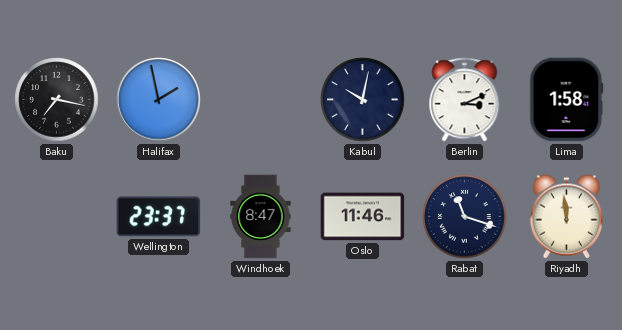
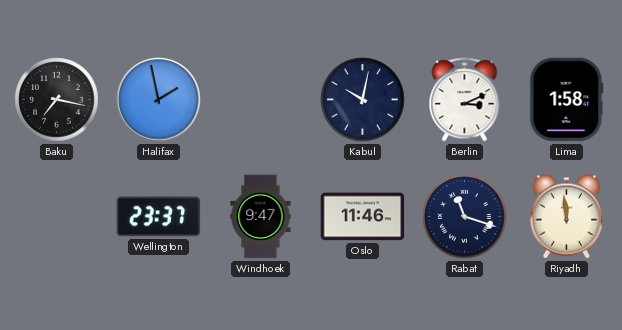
Windhoek: 8:47 -> 9:47 (261, 217)
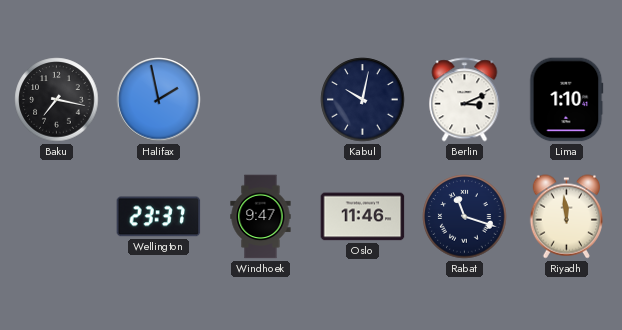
Lima: 1:58 -> 1:10 (567, 100)
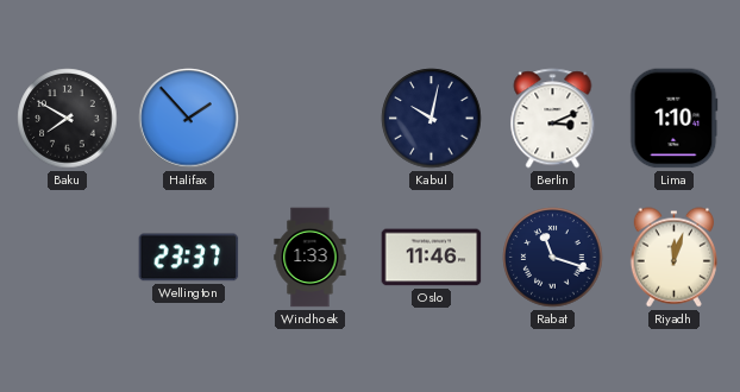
Baku: 7:17 -> 7:50 (68, 119)
Halifax: 1:58 -> 1:53 (189, 119)
Windhoek: 9:47 -> 1:33 (311, 258)
Riyadh: 11:59 -> 12:03 (673, 258)
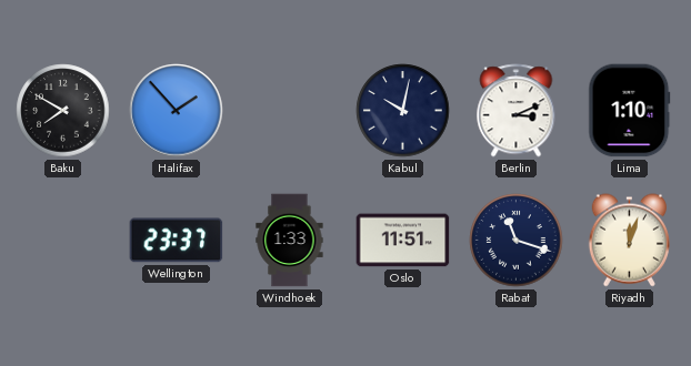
Oslo: 11:46 -> 11:51 (403, 241)
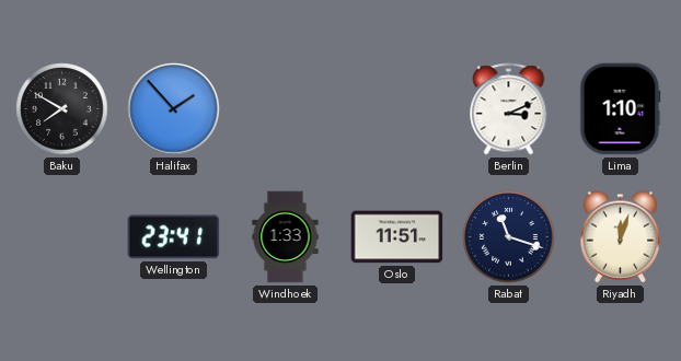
Kabul: 10:02 -> none (403, 111)
Wellington: 23:37 -> 23:41 (174, 237)
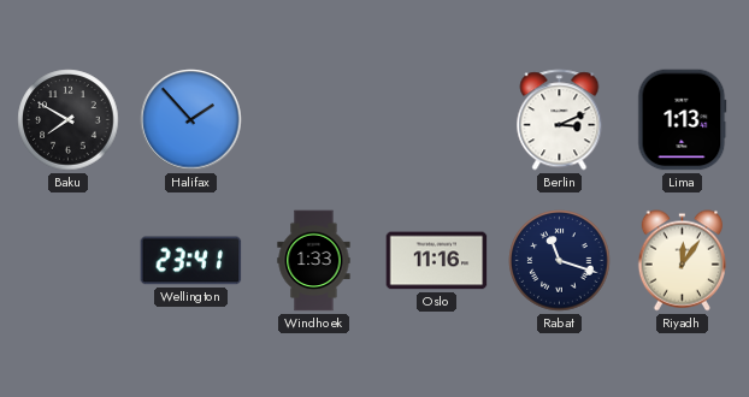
Lima: 1:10 -> 1:13 (683, 120)
Oslo: 11:51 -> 11:16 (437, 261)
Riyadh: 12:03 -> 12:06 (682, 261)
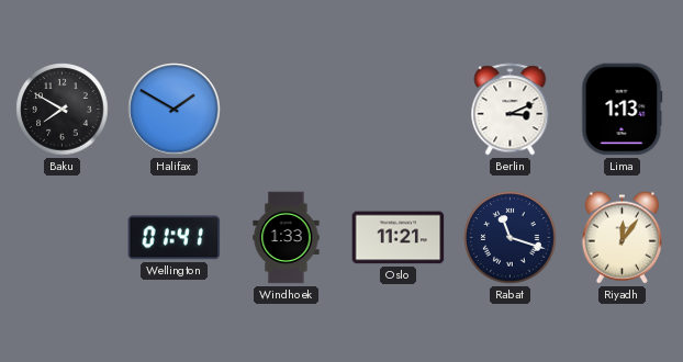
Halifax: 1:53 -> 1:50 (175, 110)
Wellington: 23:41 -> 01:41 (175, 238)
Oslo: 11:16 -> 11:21 (399, 238)
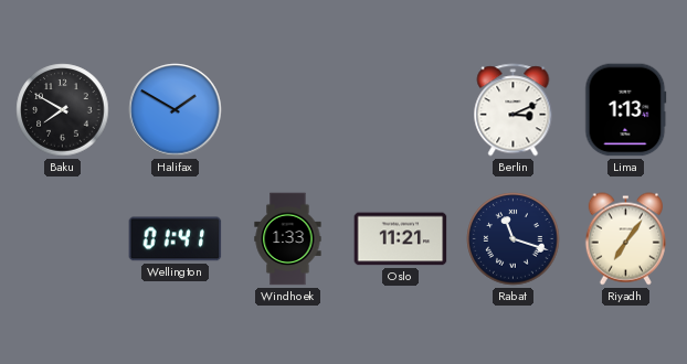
Riyadh: 12:06 -> 7:06 (625, 239)
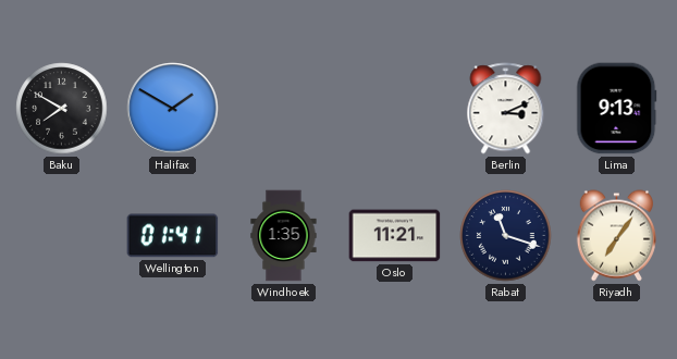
Lima: 1:13 -> 9:13 (617, 109)
Windhoek: 1:33 -> 1:35 (284, 236)
